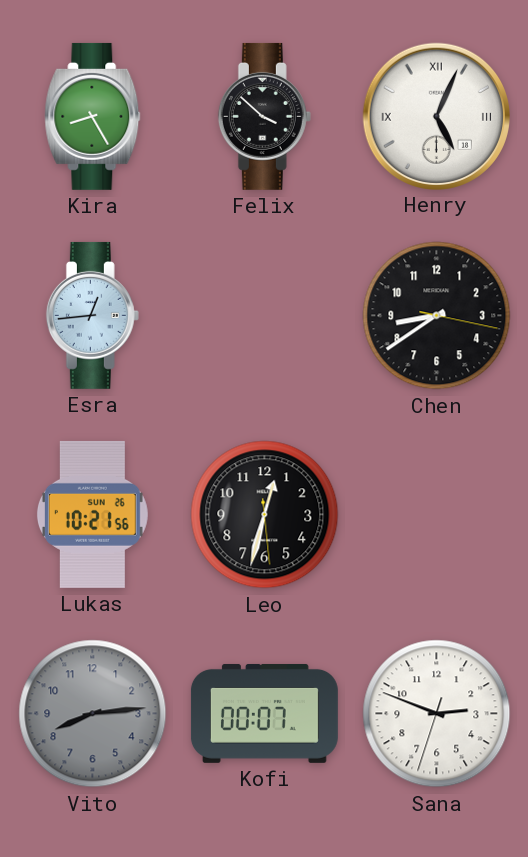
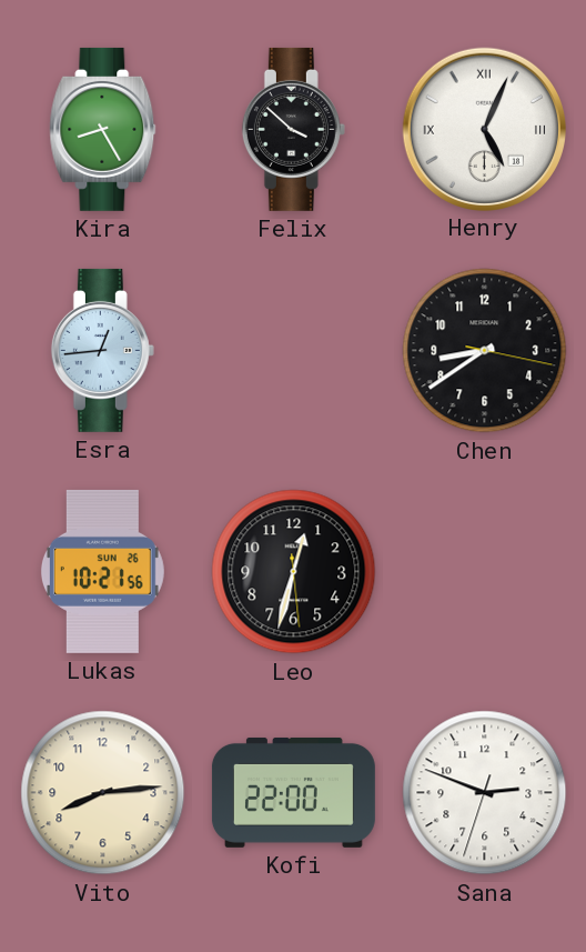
Vito dial: grey -> cream (103, 793)
Kofi: 00:07 -> 22:00 (293, 792)
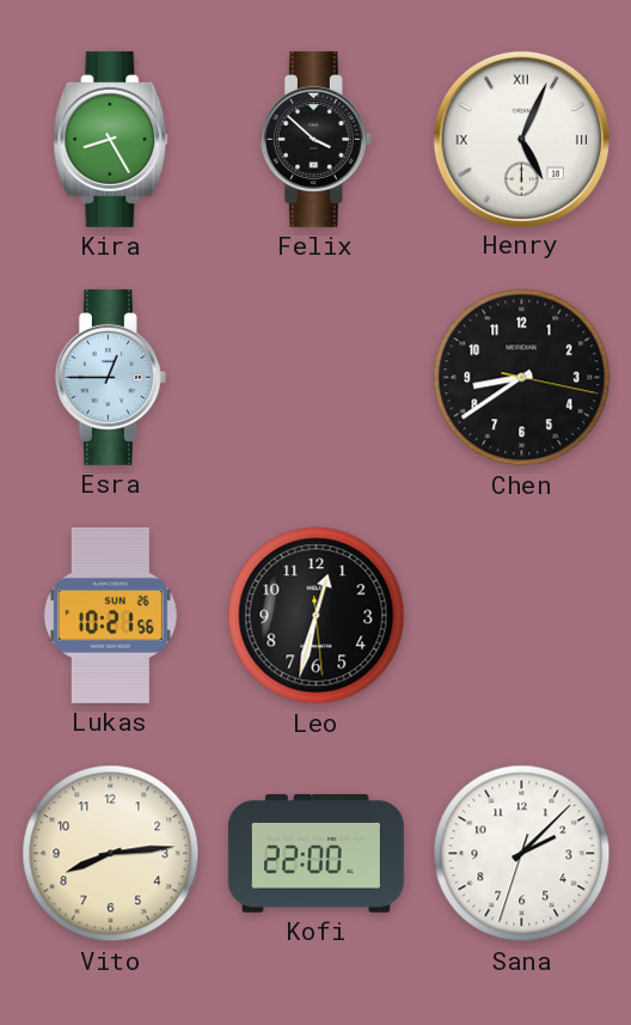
Esra: 12:44 -> 12:45 (110, 377)
Sana: 2:48 -> 2:07 (522, 854)
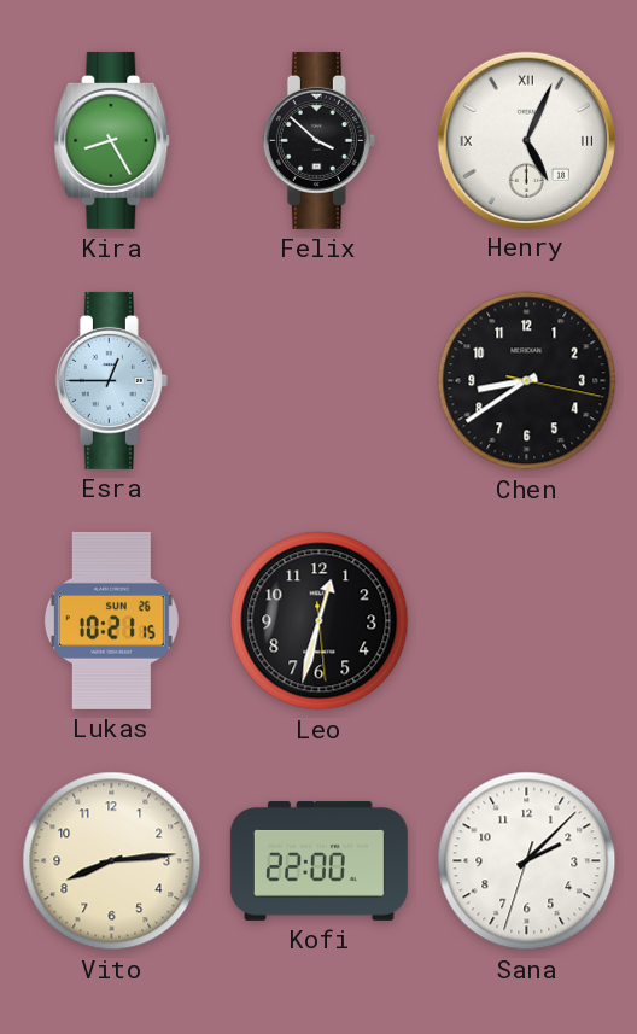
Lukas: 10:21:56 -> 10:21:15 (111, 620)
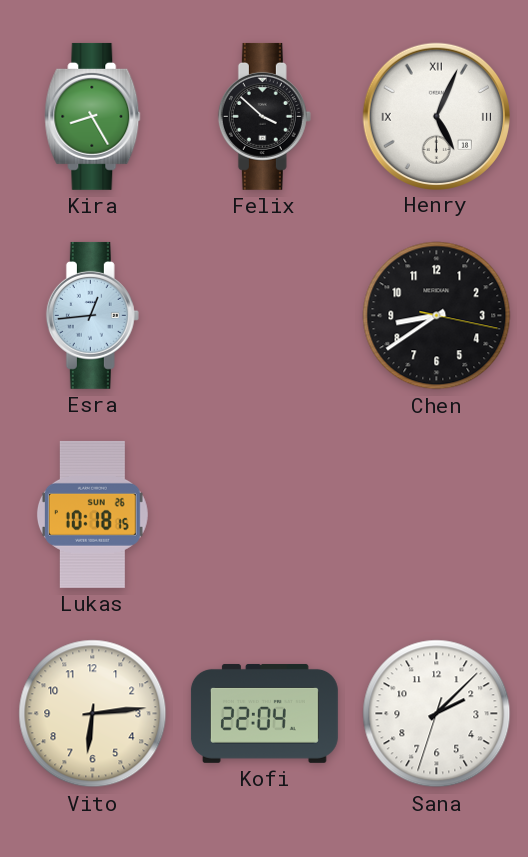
Esra: 12:45 -> 12:44 (92, 315)
Lukas: 10:21 -> 10:18 (92, 514)
Leo: 12:32 -> none (320, 621)
Vito: 8:14 -> 6:14 (93, 714)
Kofi: 22:00 -> 22:04 (264, 713)
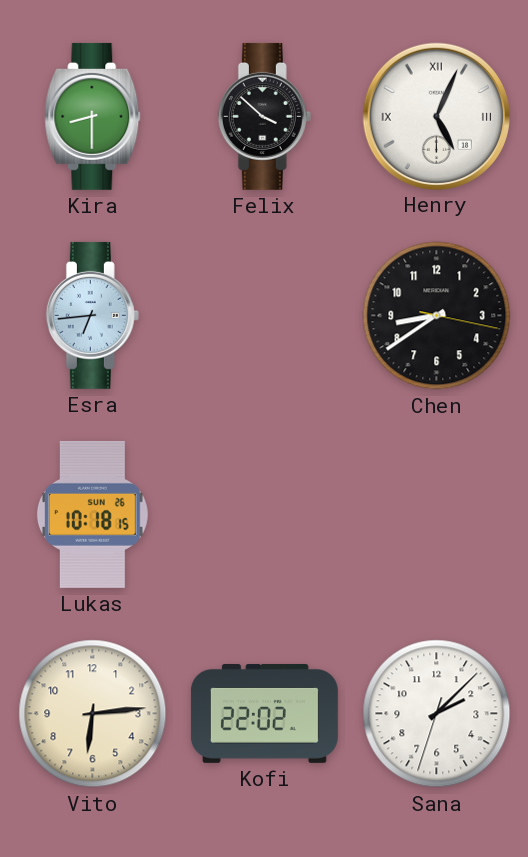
Kira: 8:25 -> 8:30 (93, 116)
Esra: 12:44 -> 6:44 (92, 315)
Kofi: 22:04 -> 22:02 (264, 713)
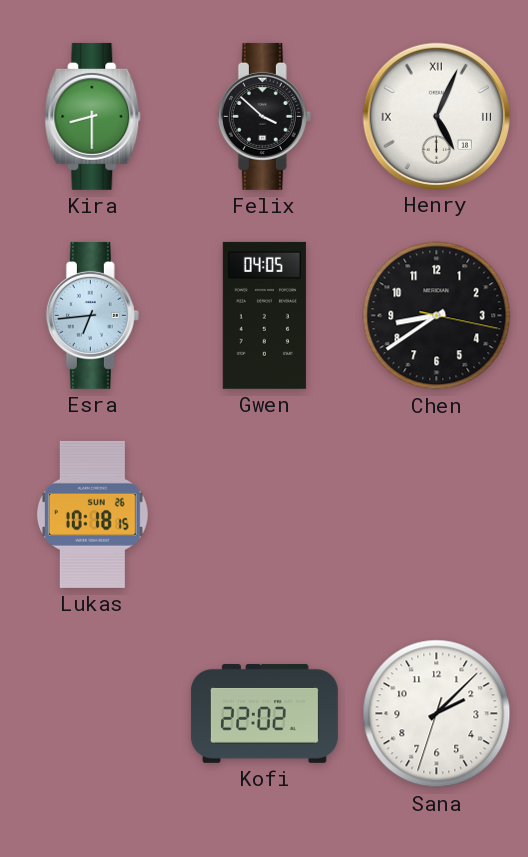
Gwen: none -> 04:05 (264, 315)
Vito: 6:14 -> none (93, 714)
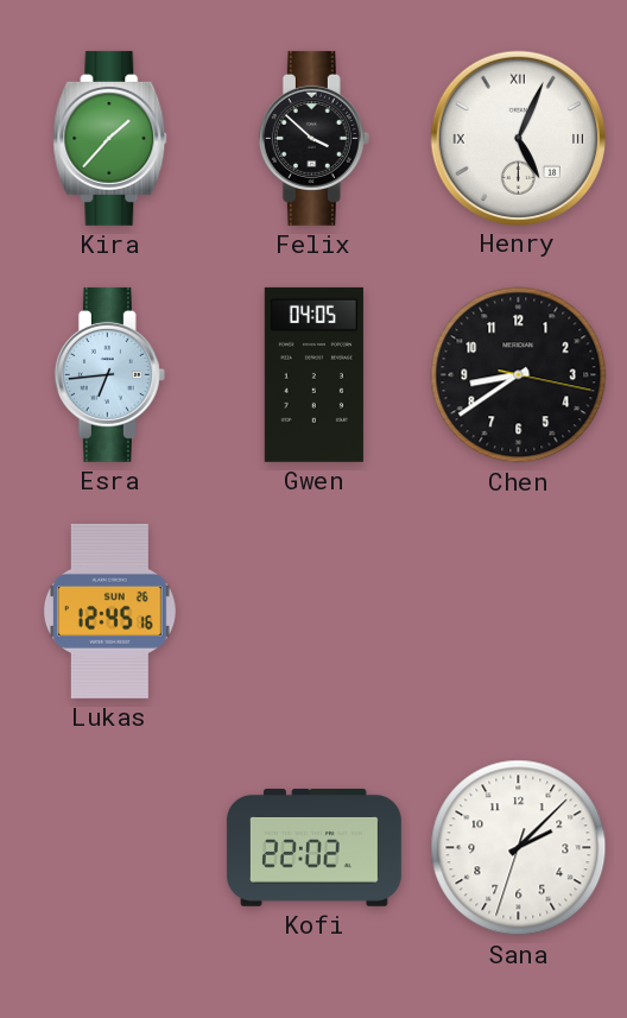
Kira: 8:30 -> 1:37 (110, 138)
Lukas: 10:18 -> 12:45 (109, 611)
